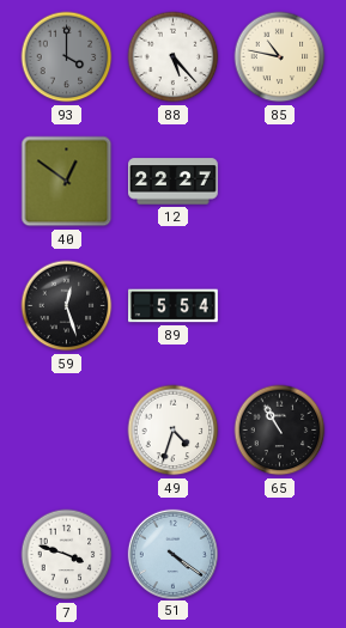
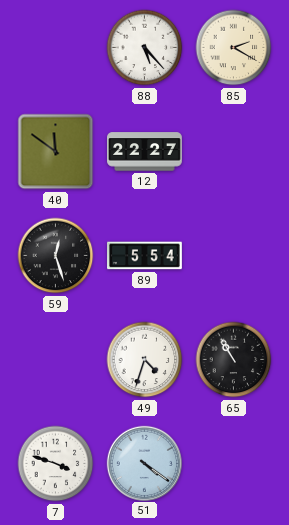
93: 4:00 -> none (67, 57)
85: 10:47 -> 2:20 (234, 48)
40: 12:51 -> 11:51 (56, 152)
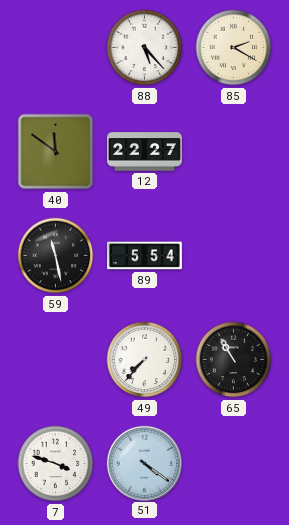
59: 12:27 -> 11:28 (56, 256)
49: 4:33 -> 7:37 (145, 360)
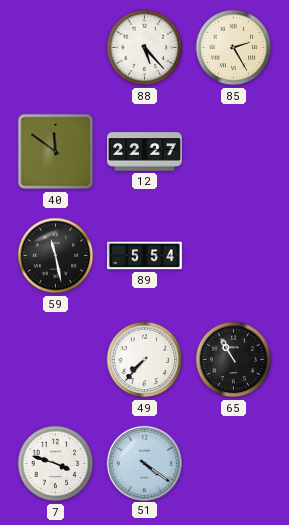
85: 2:20 -> 2:25 (234, 48)
